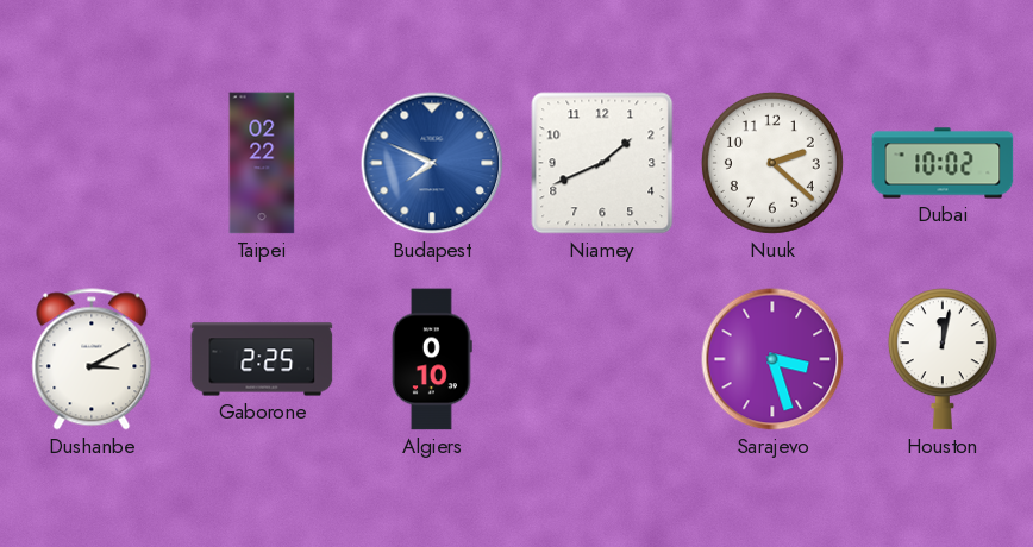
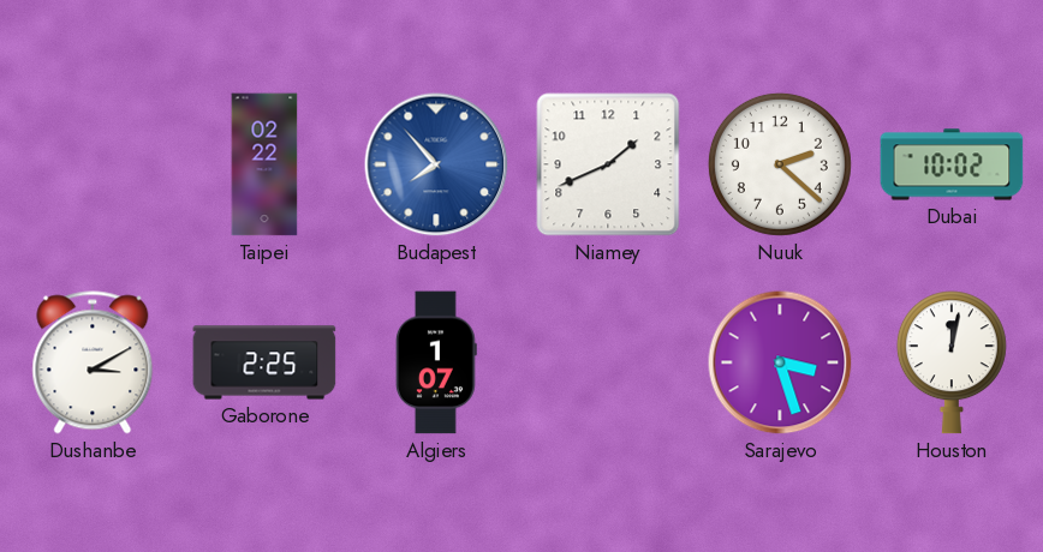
Budapest: 7:49 -> 7:53 (436, 164)
Algiers: 0:10 -> 1:07 (436, 362)
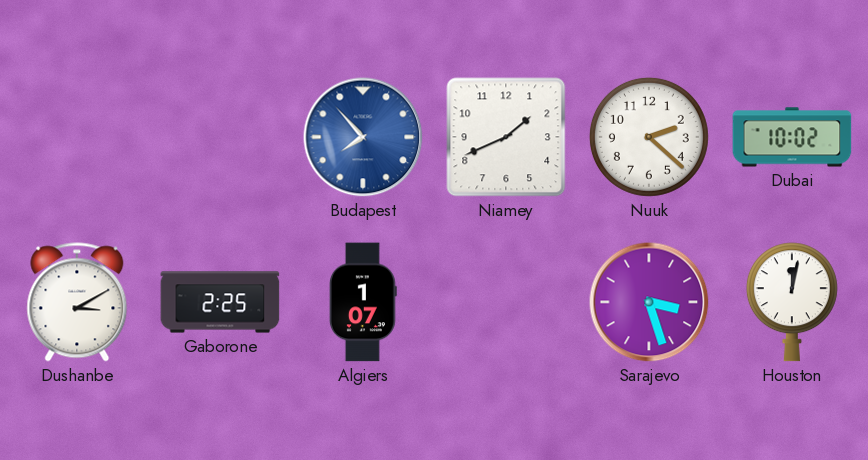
Taipei: 02:22 -> none (264, 164)
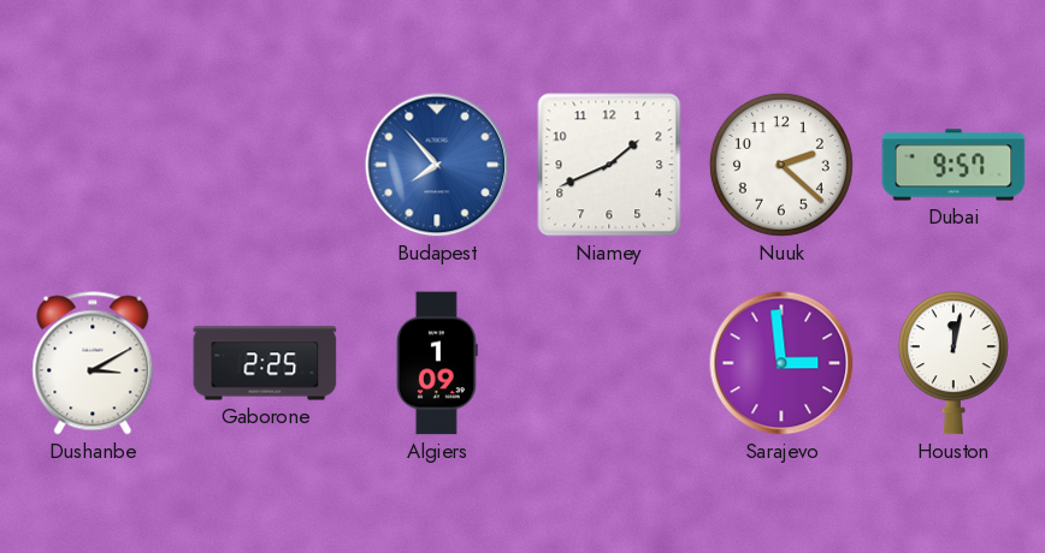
Dubai: 10:02 -> 9:57 (954, 165)
Algiers: 1:07 -> 1:09 (437, 363)
Sarajevo: 3:27 -> 2:59 (781, 363)
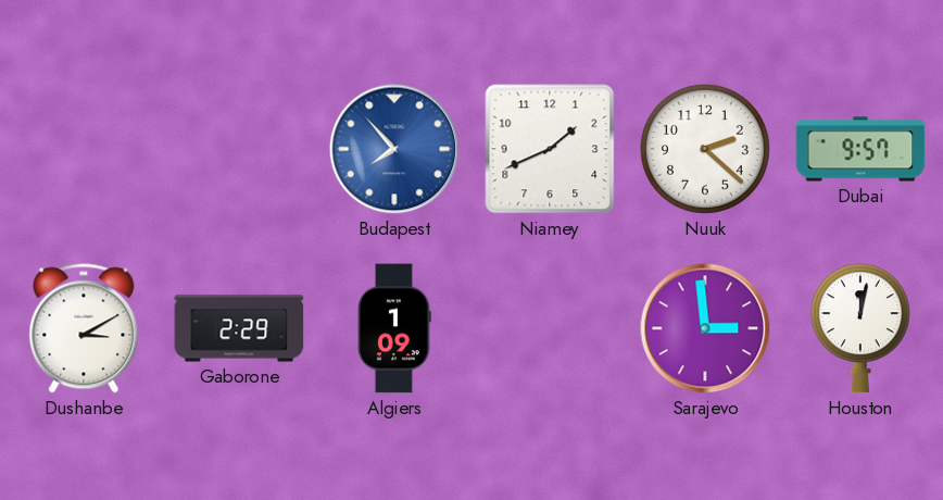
Gaborone: 2:25 -> 2:29 (239, 328)
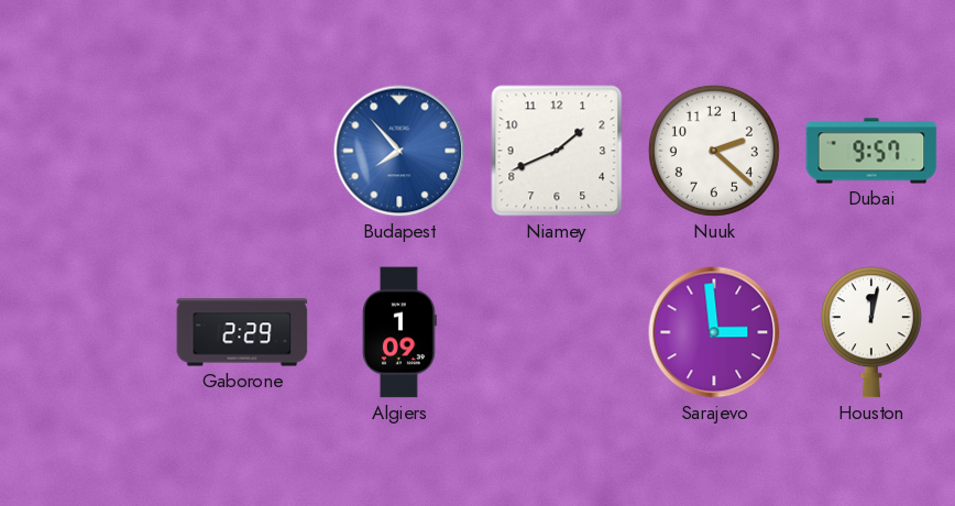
Dushanbe: 3:10 -> none (84, 328)
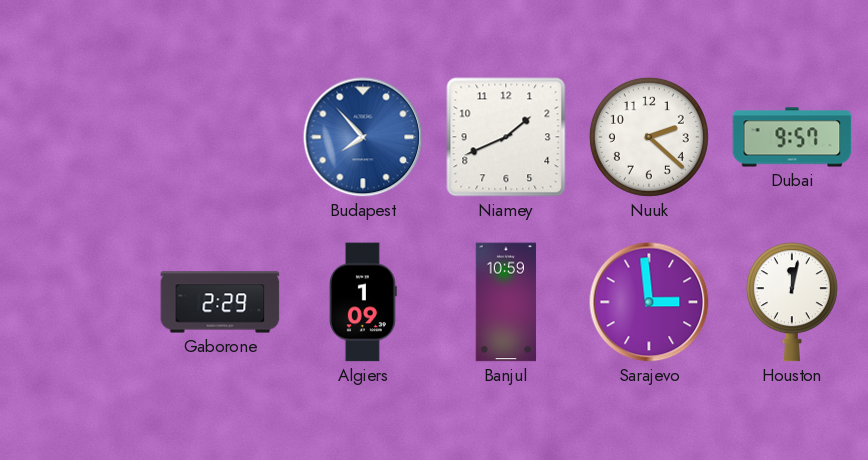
Banjul: none -> 10:59 (506, 302)
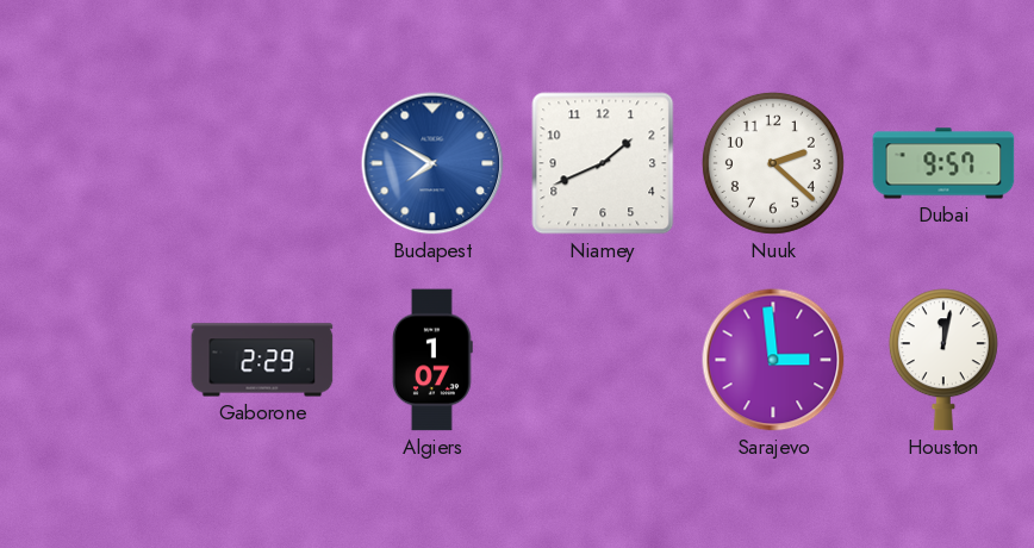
Budapest: 7:53 -> 7:50 (432, 163)
Algiers: 1:09 -> 1:07 (432, 360)
Banjul: 10:59 -> none (506, 302)
